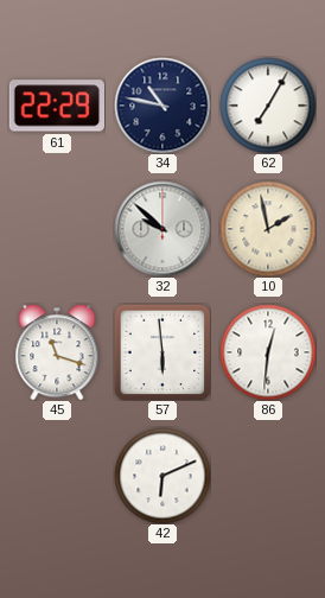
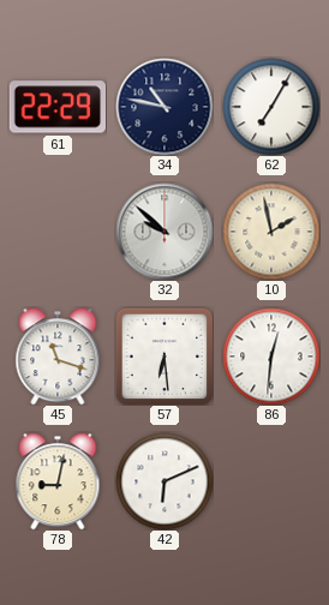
57: 5:59 -> 6:29 (164, 357)
78: none -> 9:02 (58, 481)
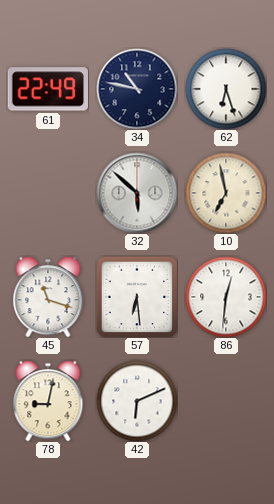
61: 22:29 -> 22:49 (47, 89)
62: 7:05 -> 6:27 (226, 89)
32: 9:52 -> 5:52 (137, 193)
10: 1:58 -> 6:58 (226, 193)
